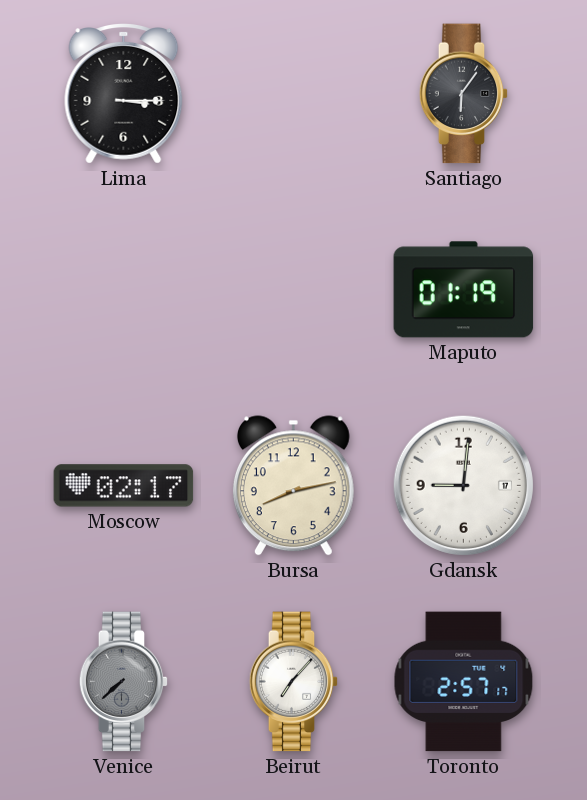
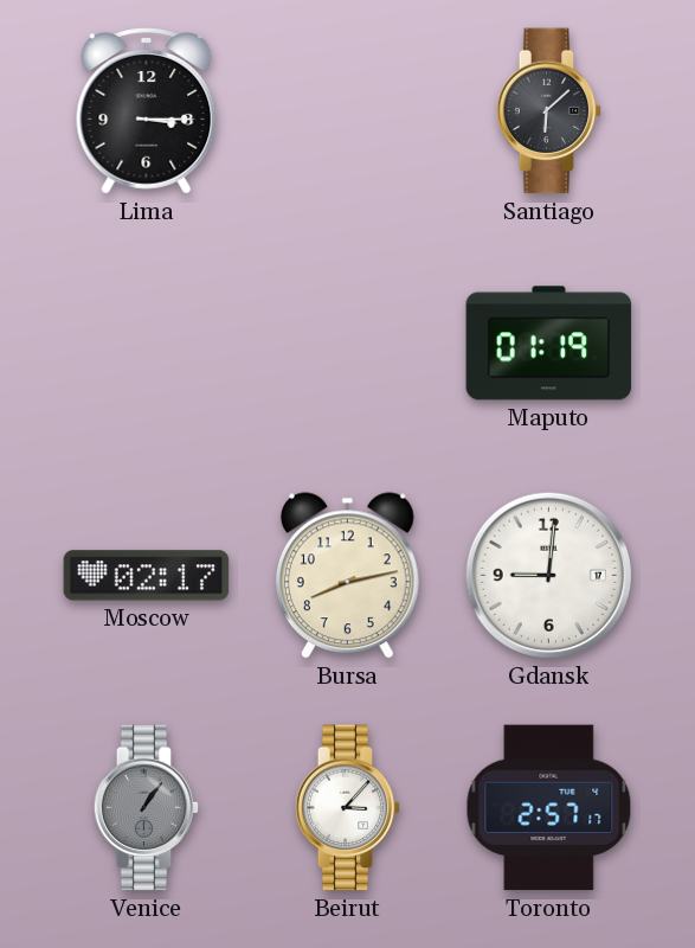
Santiago: 6:06 -> 6:08 (549, 111)
Venice: 7:38 -> 1:06 (147, 808)
Beirut: 7:07 -> 3:07 (348, 808)
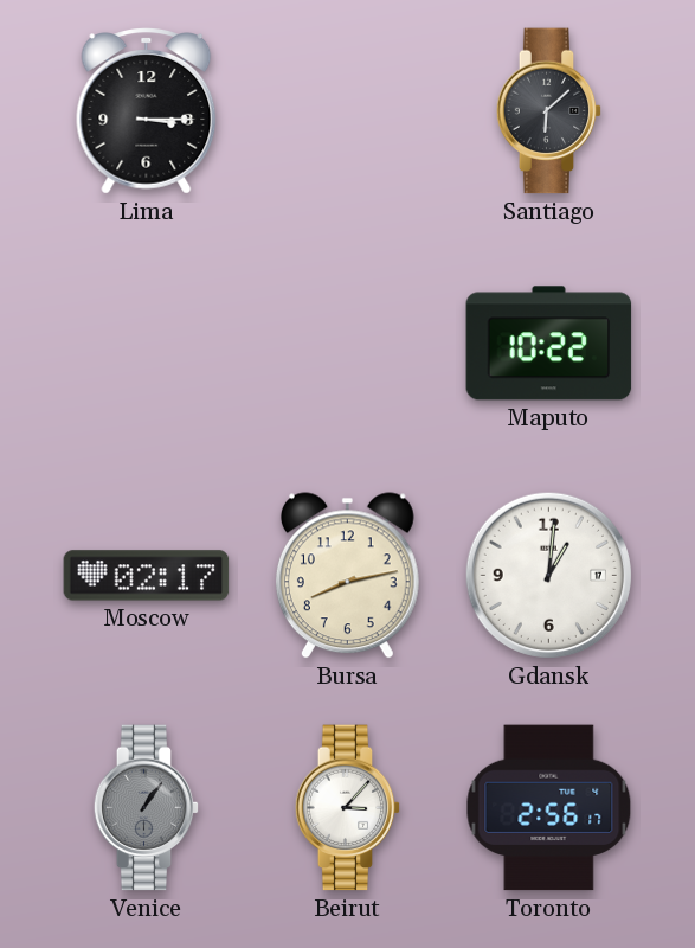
Maputo: 01:19 -> 10:22 (549, 344)
Gdansk: 9:01 -> 1:01 (548, 575)
Toronto: 2:57 -> 2:56 (549, 808)
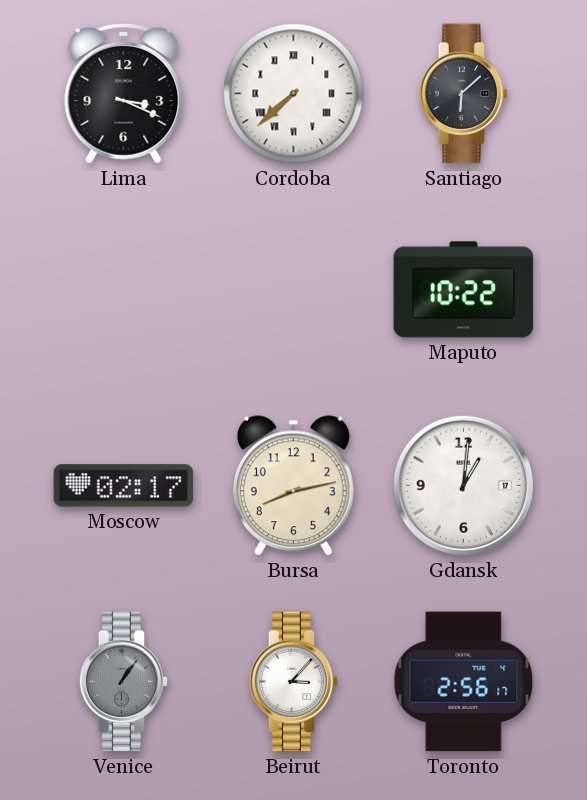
Lima: 3:15 -> 3:19 (124, 94)
Cordoba: none -> 7:38 (294, 94)
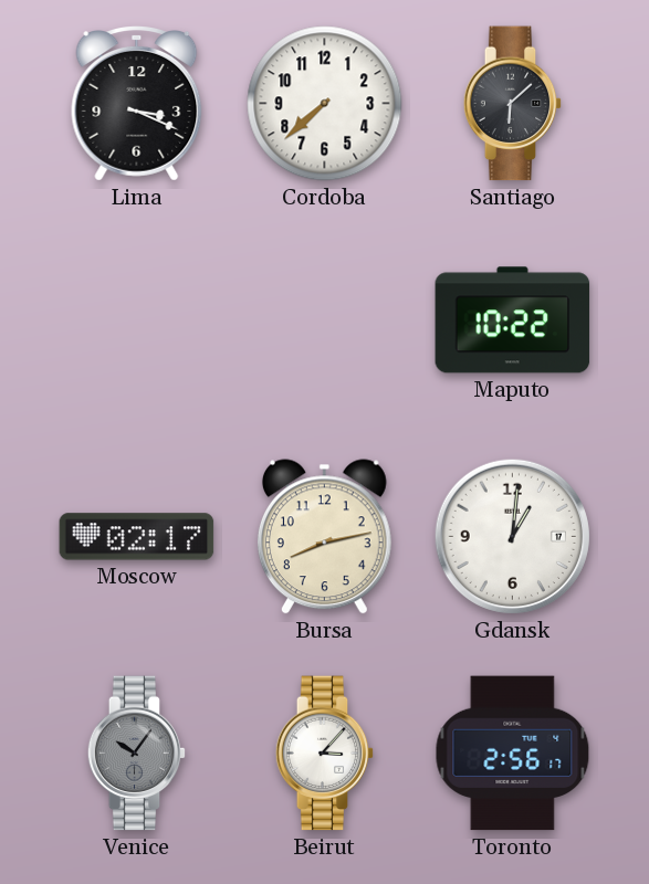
Cordoba numerals: Roman -> Arabic (325, 104)
Venice: 1:06 -> 10:06 (137, 754)
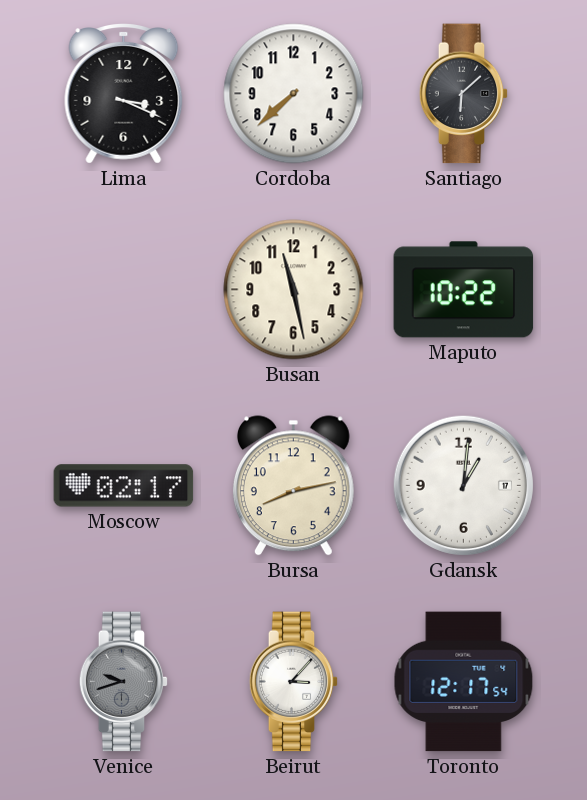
Busan: none -> 11:28 (294, 290)
Venice: 10:06 -> 9:42 (124, 682)
Toronto: 2:56 -> 12:17 (464, 682)
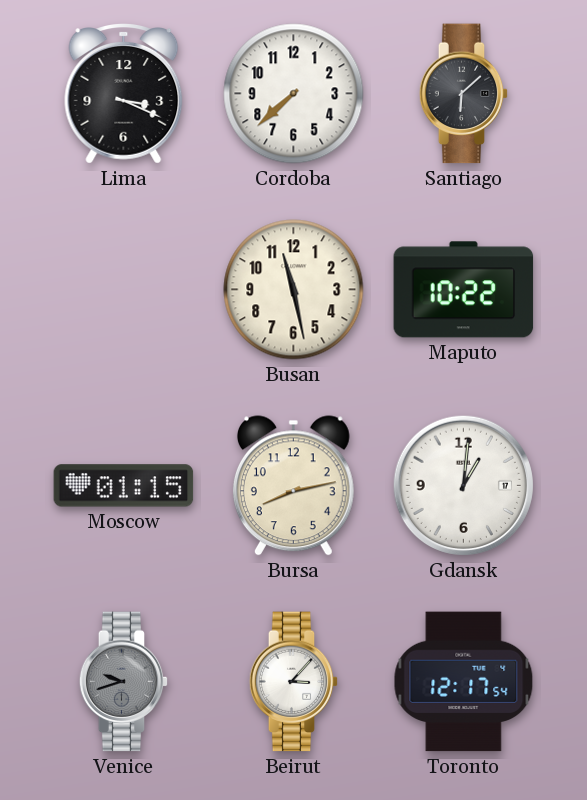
Moscow: 02:17 -> 01:15 (124, 486)
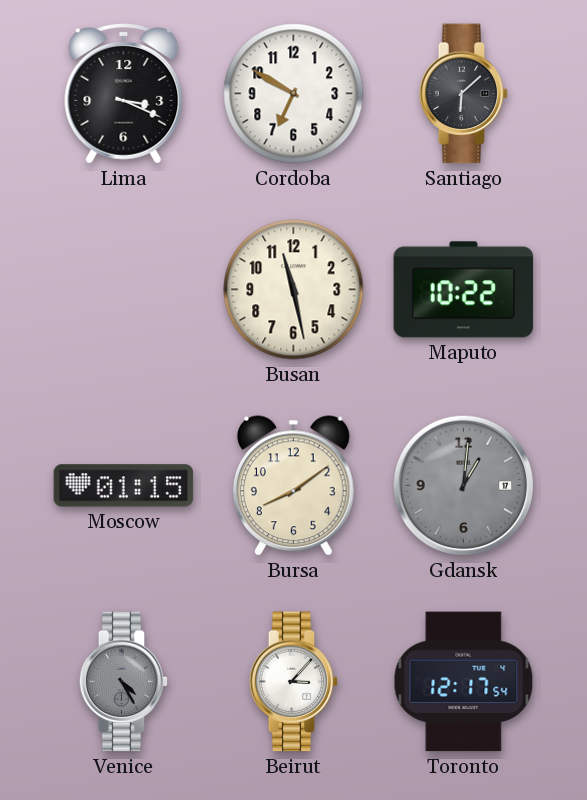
Cordoba: 7:38 -> 6:50 (294, 94)
Bursa: 8:13 -> 8:09 (293, 486)
Gdansk dial: white -> grey (463, 485)
Venice: 9:42 -> 4:25 (124, 682)
